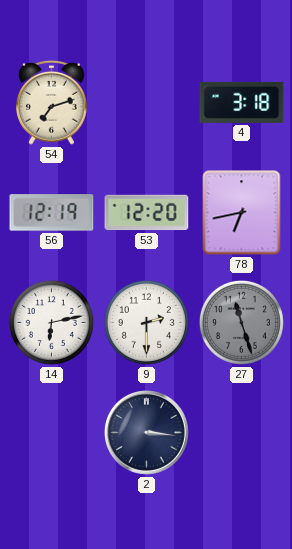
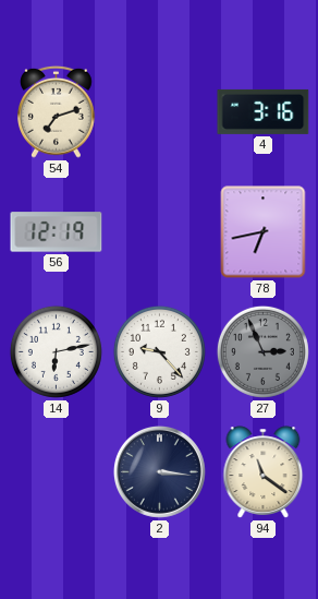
4: 3:18 -> 3:16 (264, 111)
53: 12:20 -> none (147, 213)
9: 2:30 -> 9:23 (159, 351)
27: 11:27 -> 2:56 (262, 351)
94: none -> 11:21 (264, 472)
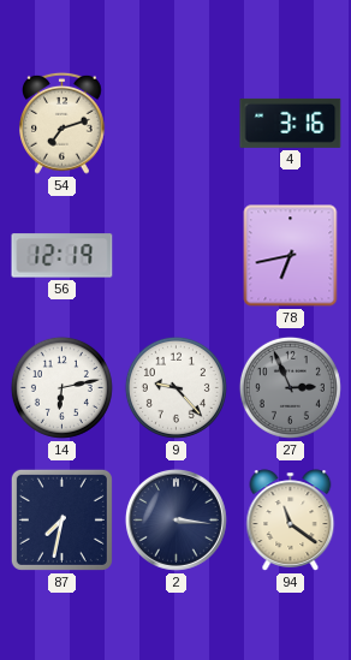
87: none -> 7:32 (61, 519)
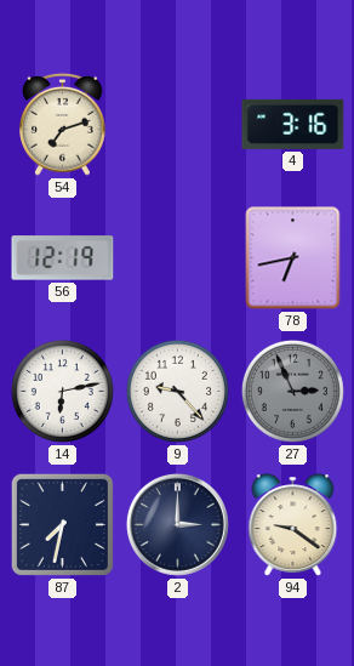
2: 3:16 -> 3:00 (177, 524)
94: 11:21 -> 9:21 (293, 525)
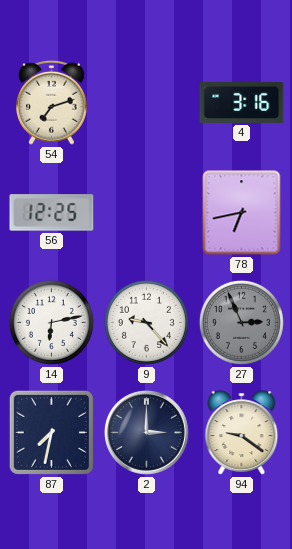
56: 12:19 -> 12:25 (52, 213)
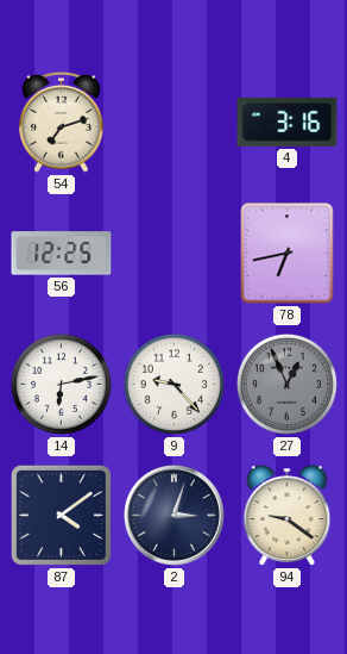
27: 2:56 -> 12:56 (286, 384)
87: 7:32 -> 4:09 (61, 515)
2: 3:00 -> 3:03 (173, 515)
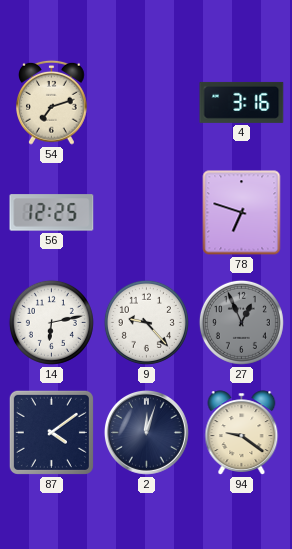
78: 6:43 -> 6:48 (242, 213)
2: 3:03 -> 12:03 (146, 432)
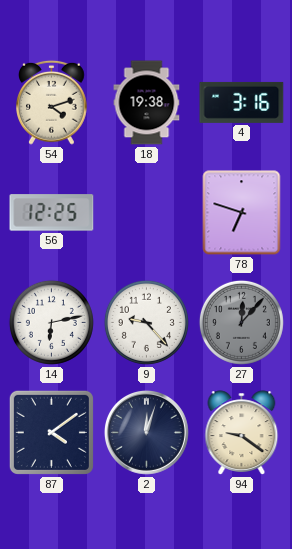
54: 7:12 -> 4:12 (52, 102)
18: none -> 19:38 (147, 103)
27: 12:56 -> 12:07 (241, 322)
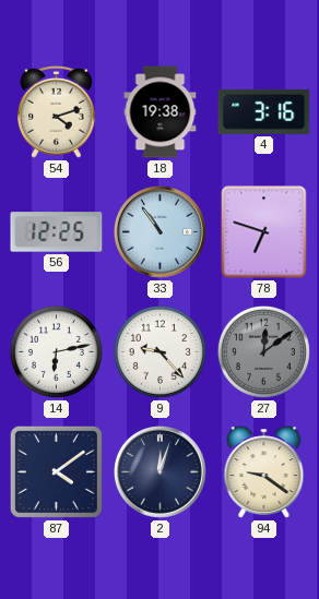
33: none -> 10:54 (159, 231)
27: 12:07 -> 12:09 (263, 351)
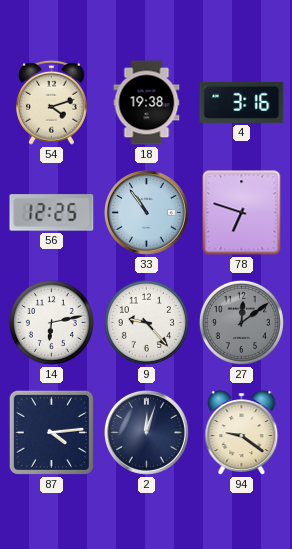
87: 4:09 -> 4:14 (51, 432)
